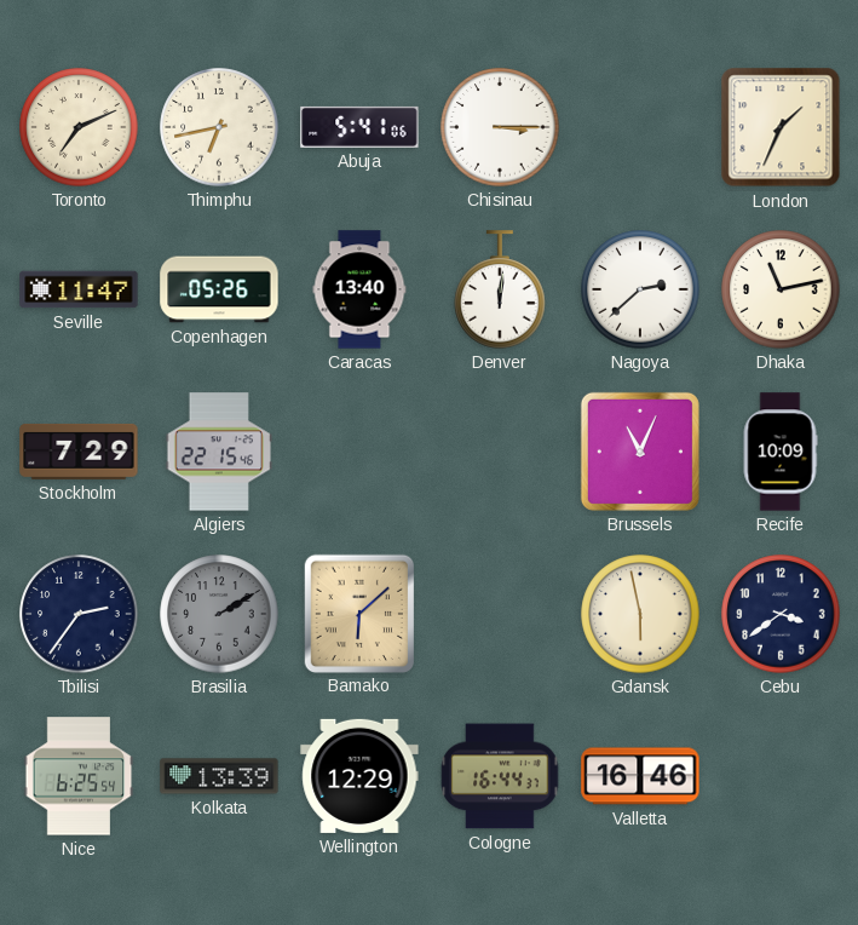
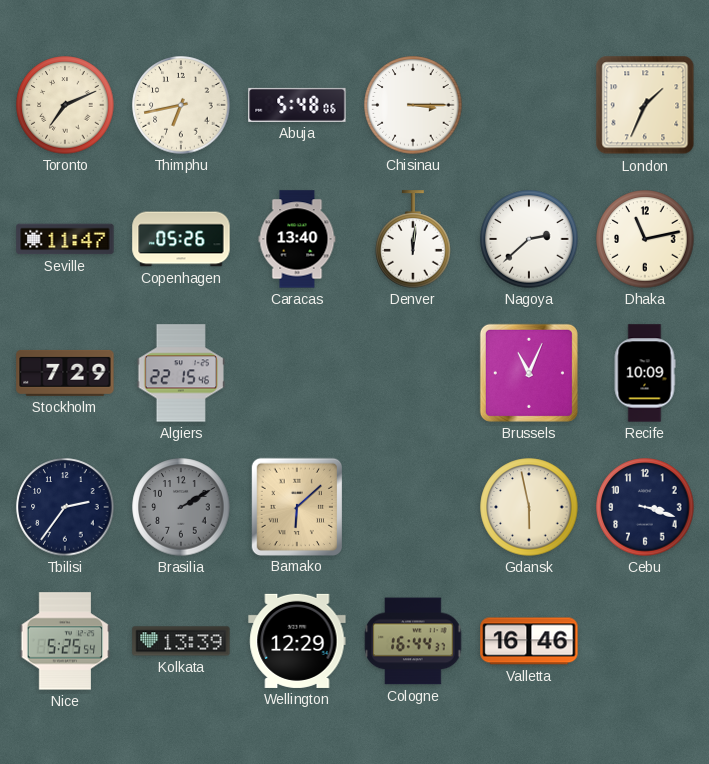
Abuja: 5:41 -> 5:48 (297, 105)
Cebu: 3:39 -> 3:18 (645, 507)
Nice: 6:25 -> 5:25 (65, 641)
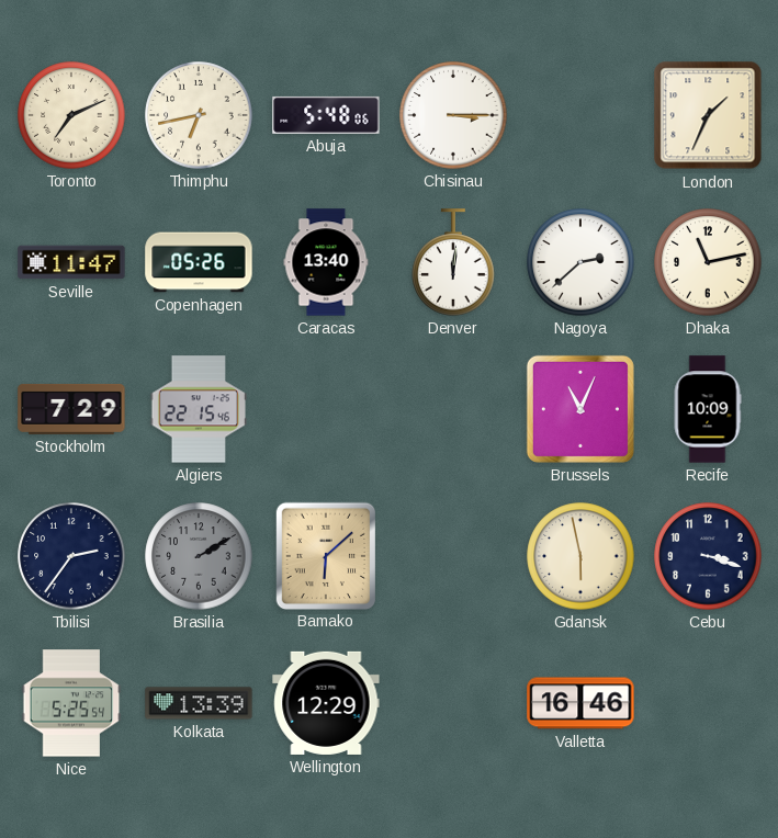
Cologne: 16:44 -> none (413, 641)
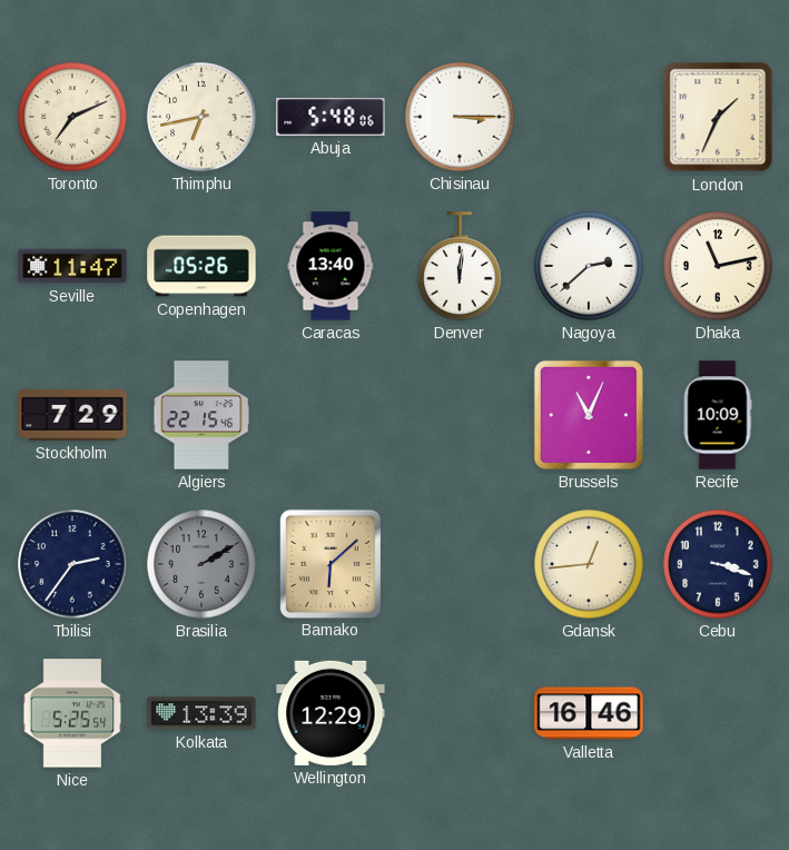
Gdansk: 5:58 -> 12:44 (589, 564)
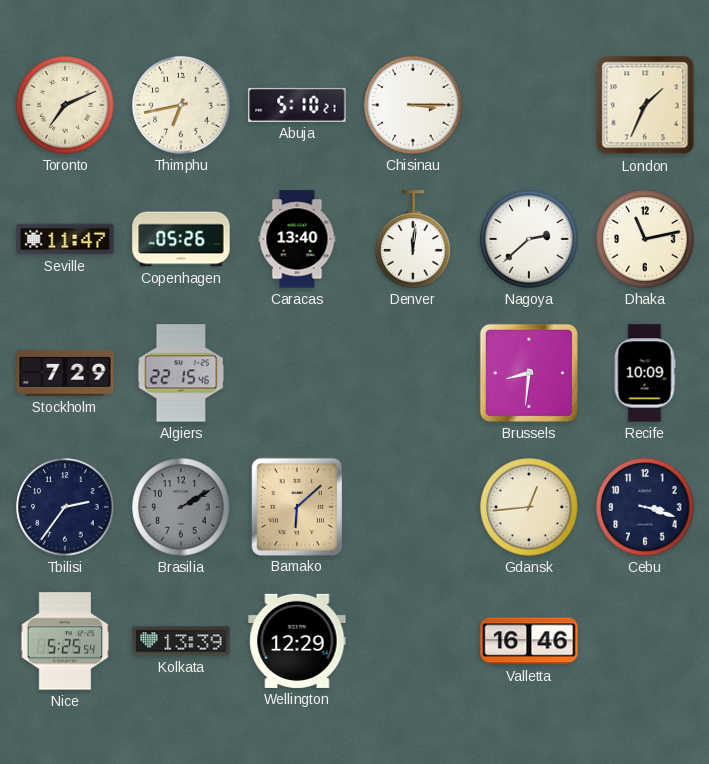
Abuja: 5:48 -> 5:10 (297, 105)
Brussels: 11:04 -> 8:31 (529, 373)
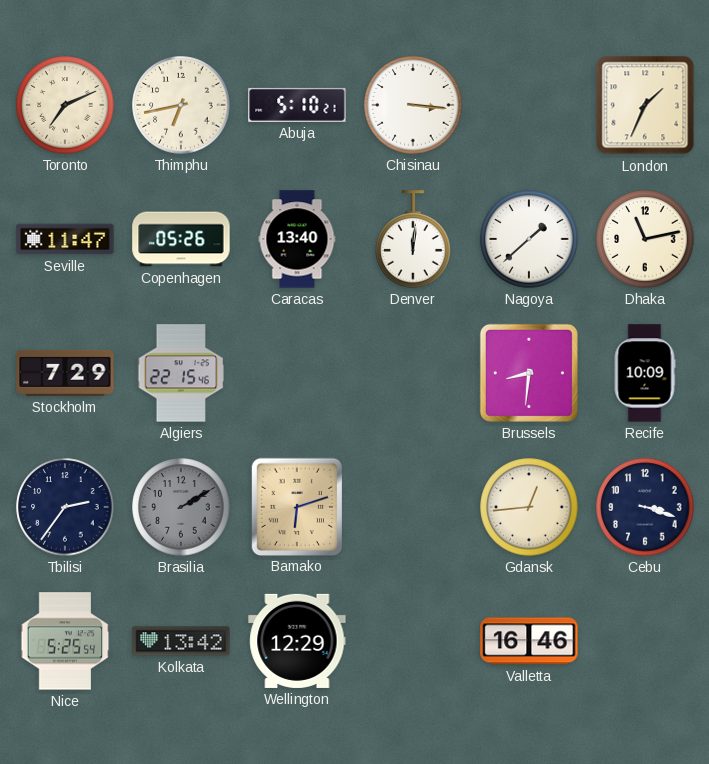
Chisinau: 3:15 -> 3:16 (413, 105)
Nagoya: 2:38 -> 1:38 (529, 239)
Bamako: 6:08 -> 6:12 (296, 506)
Kolkata: 13:39 -> 13:42 (181, 641)
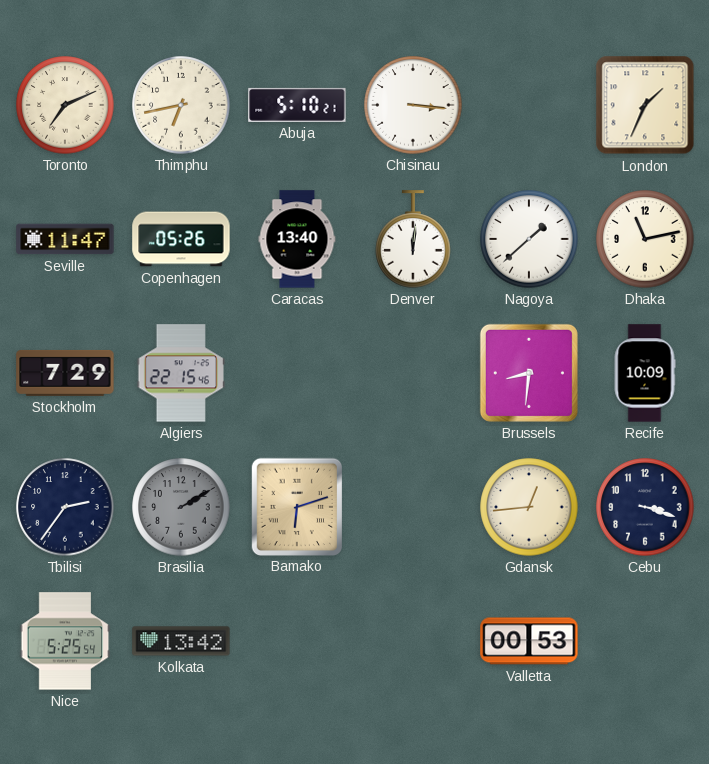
Wellington: 12:29 -> none (297, 641)
Valletta: 16:46 -> 00:53 (529, 641)
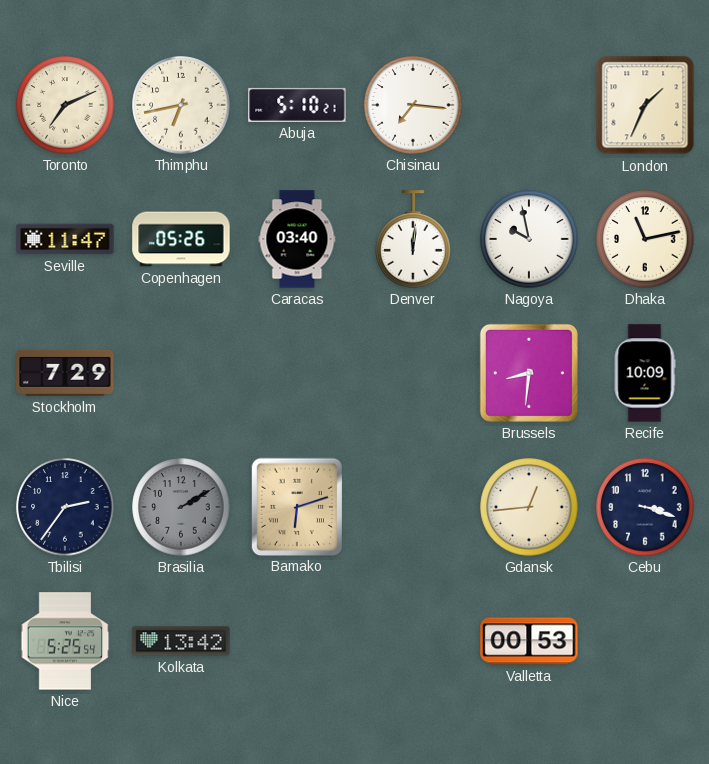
Chisinau: 3:16 -> 7:16 (413, 105)
Caracas: 13:40 -> 03:40 (297, 239)
Nagoya: 1:38 -> 9:58 (529, 239)
Algiers: 22:15 -> none (181, 373)
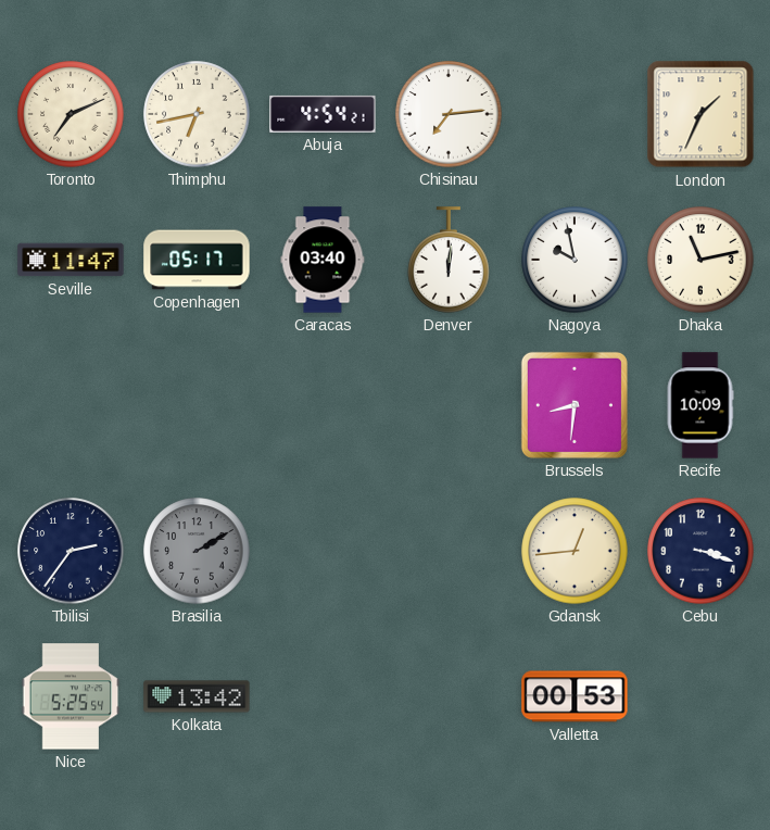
Abuja: 5:10 -> 4:54 (323, 114)
Chisinau: 7:16 -> 7:14 (449, 114)
Copenhagen: 05:26 -> 05:17 (197, 260)
Stockholm: 7:29 -> none (65, 373)
Bamako: 6:12 -> none (296, 506)
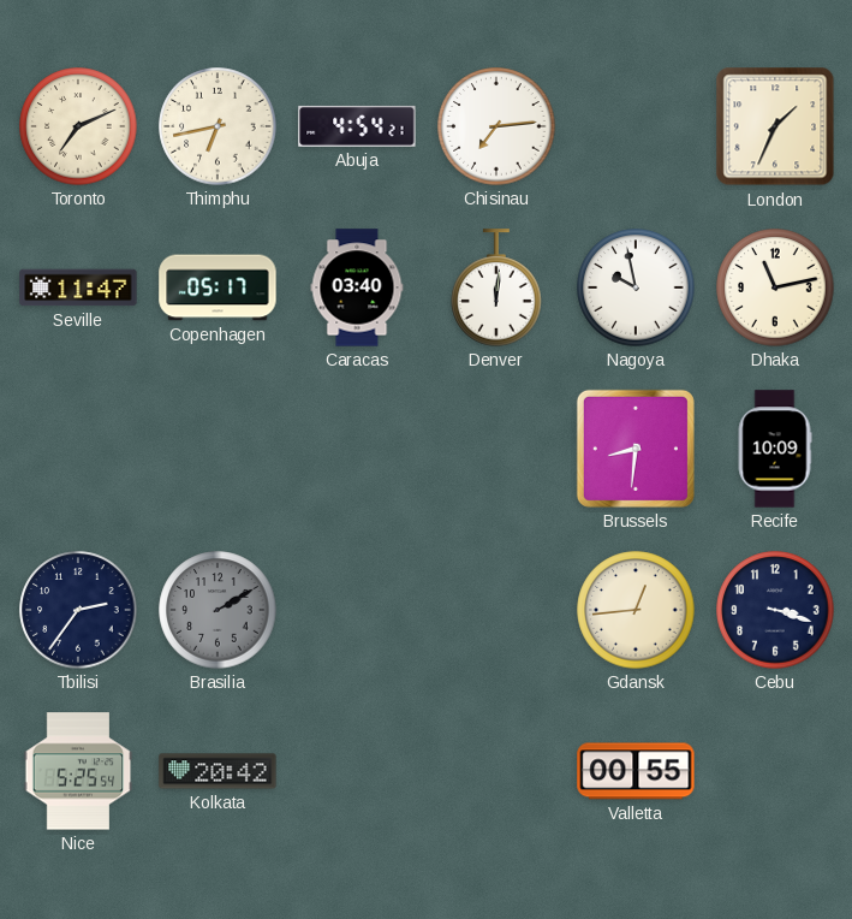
Kolkata: 13:42 -> 20:42 (218, 771)
Valletta: 00:53 -> 00:55 (636, 771)
